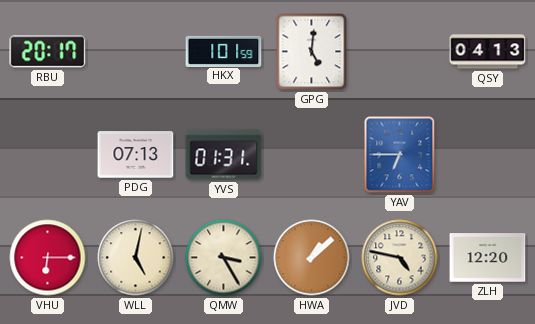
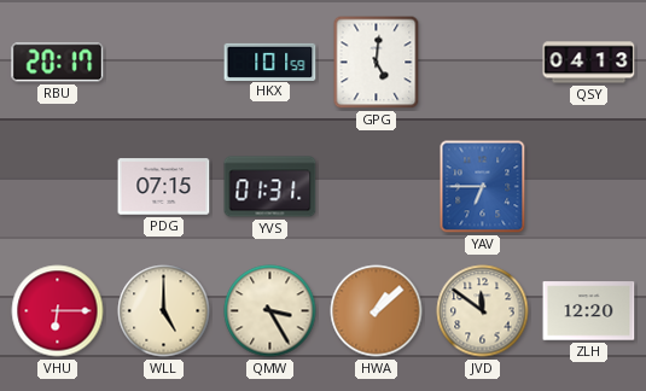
PDG: 07:13 -> 07:15 (164, 187)
WLL: 5:02 -> 5:00 (164, 311)
JVD: 4:47 -> 11:51 (483, 311)
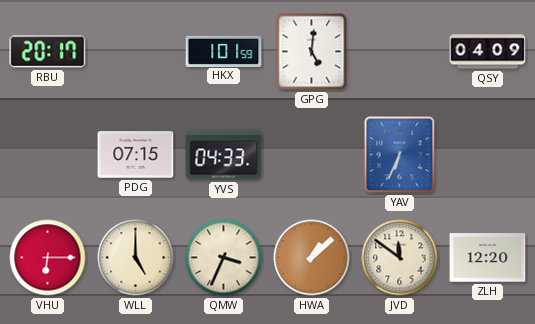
QSY: 04:13 -> 04:09 (488, 52)
YVS: 01:31 -> 04:33 (224, 155)
YAV: 6:45 -> 6:34 (400, 155)
QMW: 3:25 -> 3:34 (224, 258)
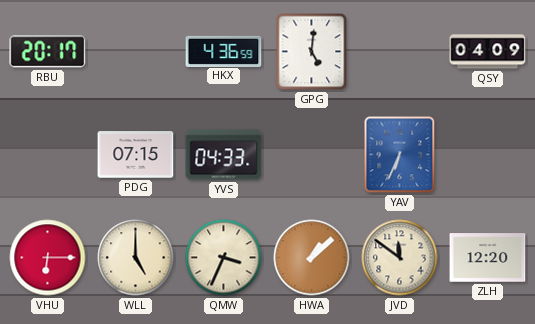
HKX: 1:01 -> 4:36 (224, 51)
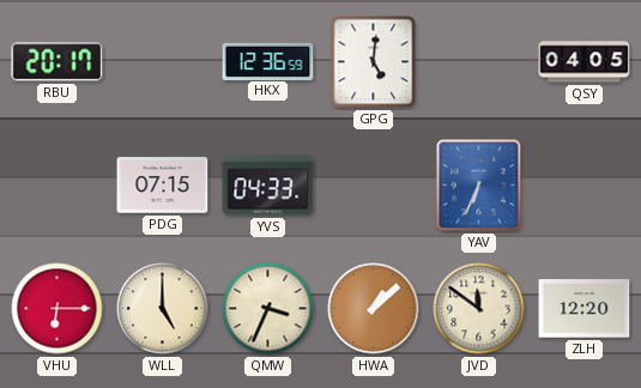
HKX: 4:36 -> 12:36 (268, 61)
QSY: 04:09 -> 04:05 (585, 62)
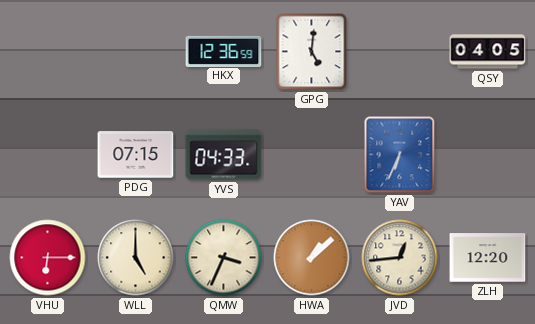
RBU: 20:17 -> none (58, 62)
JVD: 11:51 -> 12:44 (400, 258)
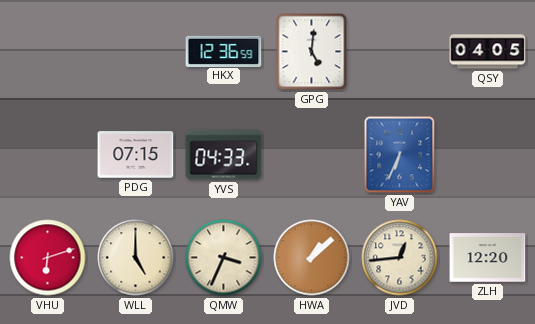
VHU: 6:15 -> 6:12 (48, 258)
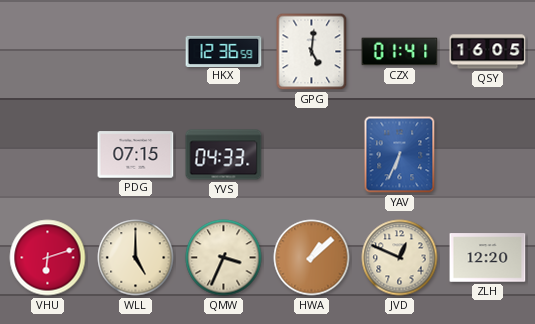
CZX: none -> 01:41 (400, 52)
QSY: 04:05 -> 16:05 (488, 52)
JVD: 12:44 -> 12:49 (400, 258)
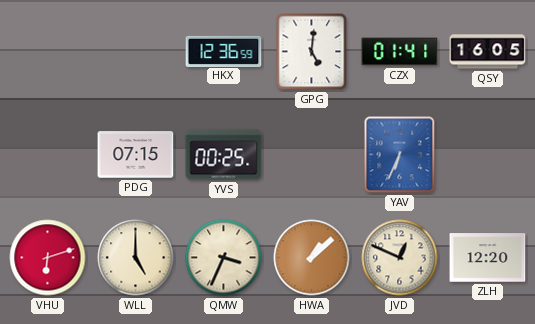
YVS: 04:33 -> 00:25 (224, 155)
